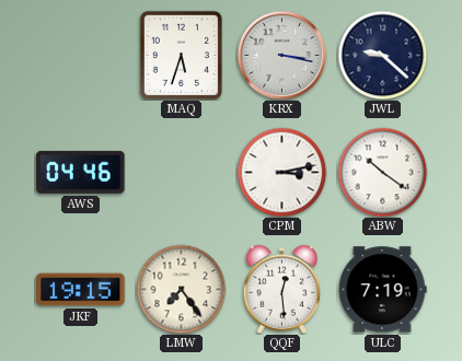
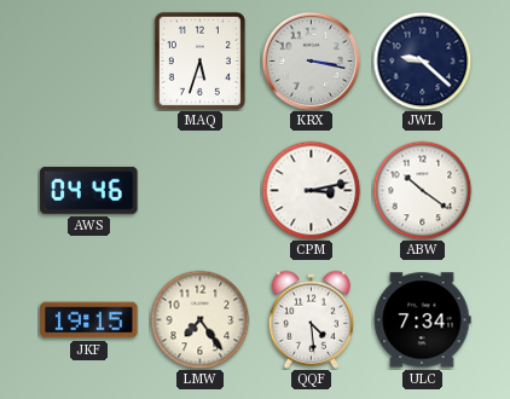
QQF: 12:29 -> 4:29 (312, 319)
ULC: 7:19 -> 7:34 (422, 320)
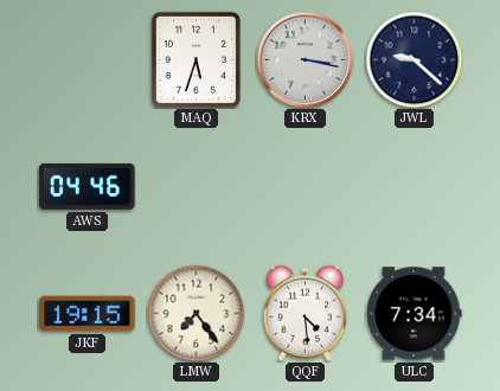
CPM: 3:13 -> none (311, 190)
ABW: 10:21 -> none (422, 190)
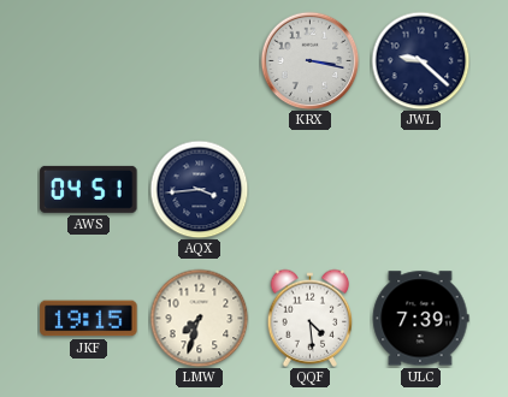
MAQ: 5:33 -> none (195, 59)
AWS: 04:46 -> 04:51 (89, 189)
AQX: none -> 3:44 (199, 189)
LMW: 7:24 -> 7:33 (199, 318)
ULC: 7:34 -> 7:39 (420, 319)
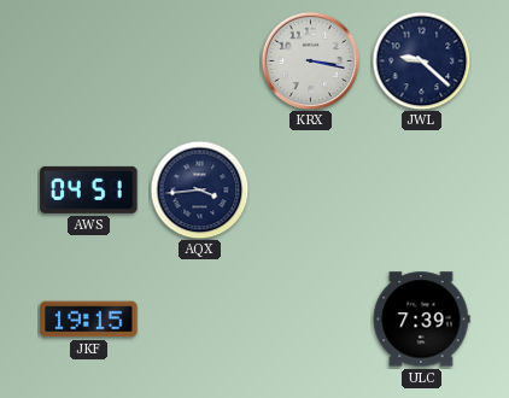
LMW: 7:33 -> none (199, 318)
QQF: 4:29 -> none (311, 318)
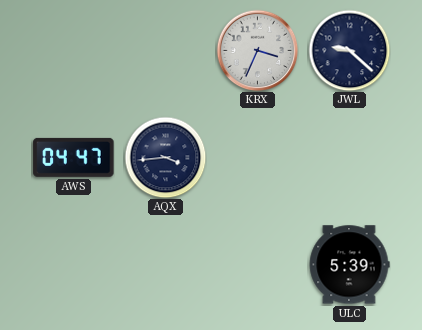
KRX: 3:17 -> 3:34 (257, 50)
AWS: 04:51 -> 04:47 (74, 157)
JKF: 19:15 -> none (89, 320)
ULC: 7:39 -> 5:39 (349, 265)
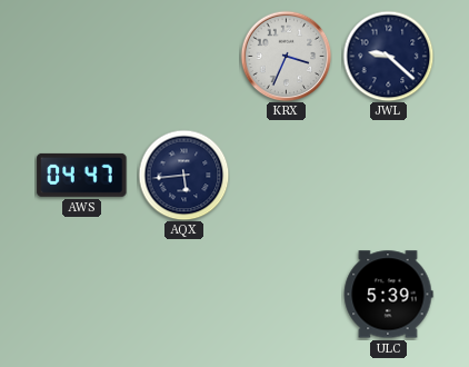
AQX: 3:44 -> 5:44 (183, 175)
